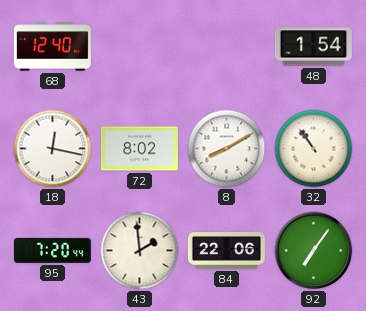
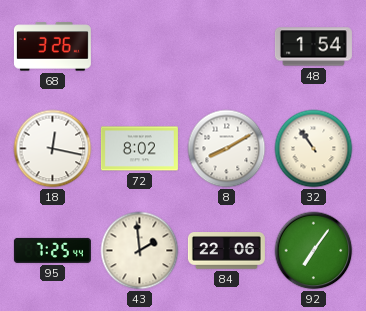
68: 12:40 -> 3:26 (52, 47)
95: 7:20 -> 7:25 (52, 250)
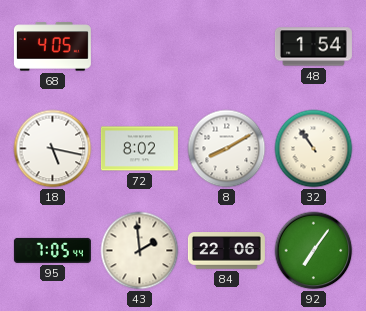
68: 3:26 -> 4:05 (52, 47)
18: 12:17 -> 5:17 (53, 149)
95: 7:25 -> 7:05 (52, 250)
